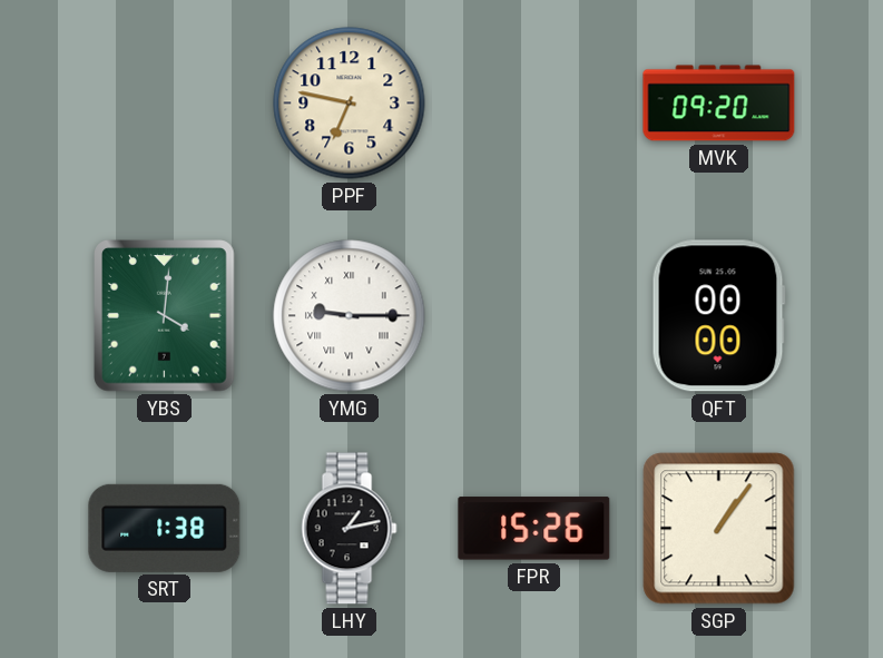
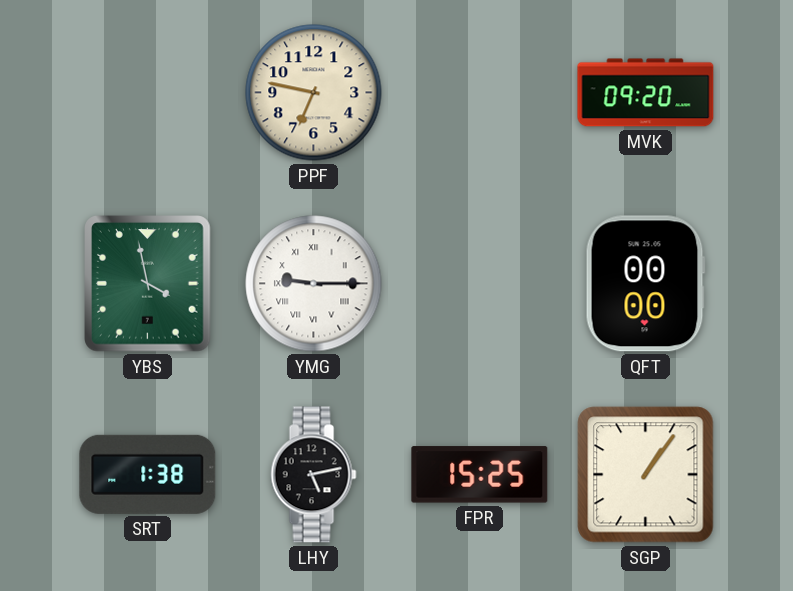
YBS: 4:01 -> 3:58 (148, 284)
LHY: 1:13 -> 5:13 (314, 475)
FPR: 15:26 -> 15:25 (480, 475)
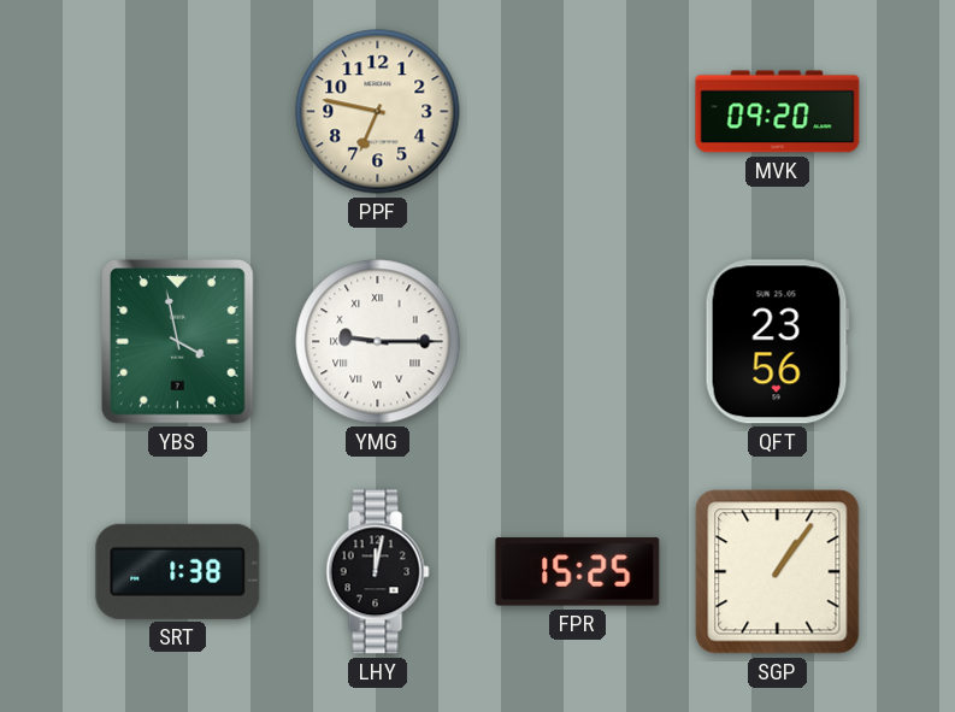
QFT: 00:00 -> 23:56 (777, 342)
LHY: 5:13 -> 12:02 (378, 572)
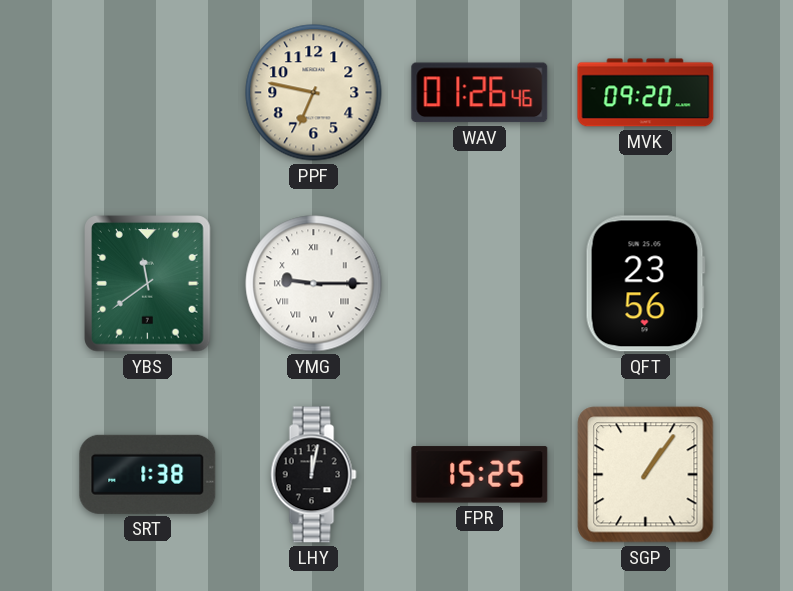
WAV: none -> 01:26 (480, 93)
YBS: 3:58 -> 11:39 (148, 284)
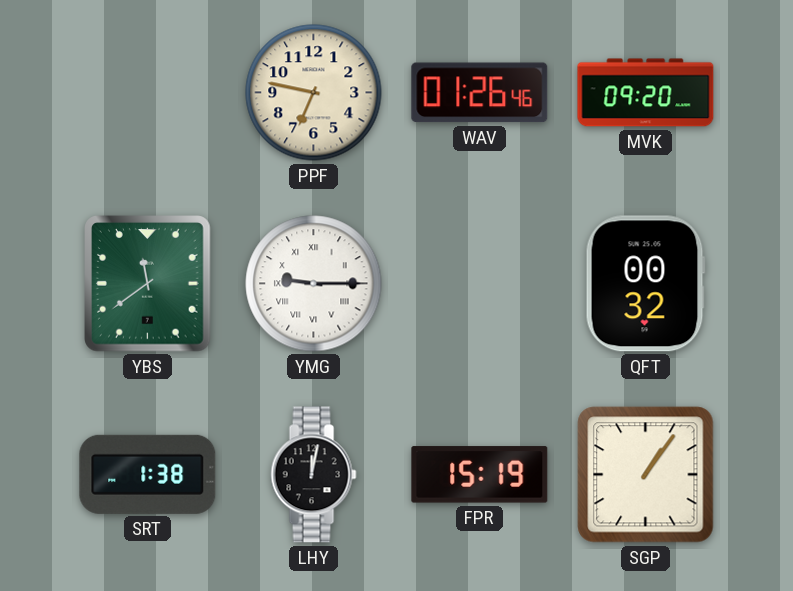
QFT: 23:56 -> 00:32 (645, 284)
FPR: 15:25 -> 15:19 (480, 475)
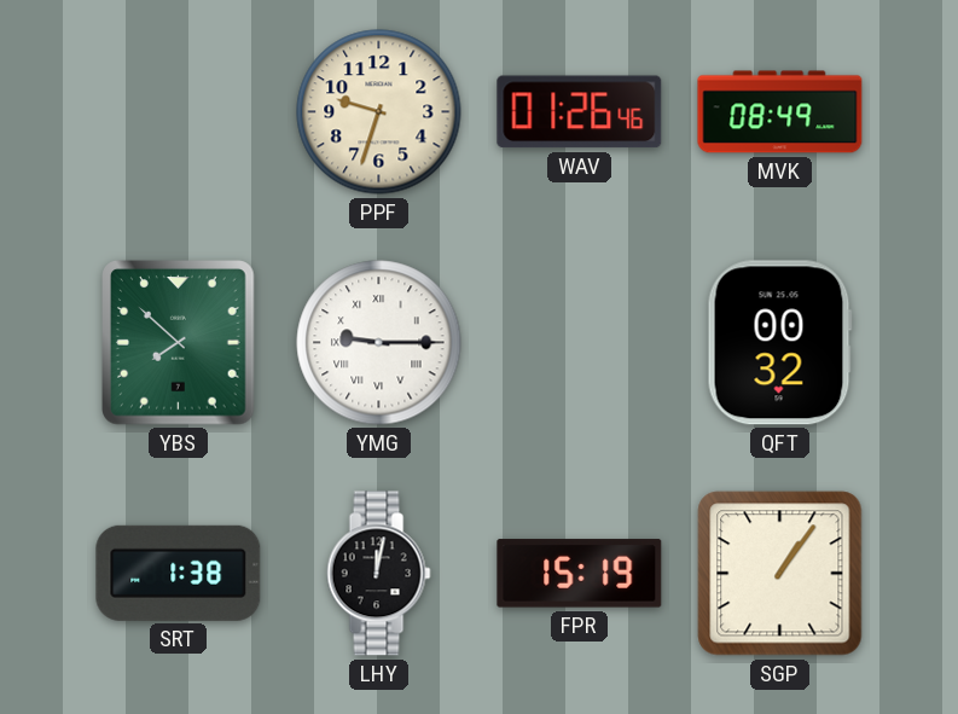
PPF: 6:47 -> 9:33 (379, 112)
MVK: 09:20 -> 08:49 (780, 112)
YBS: 11:39 -> 7:52 (179, 343)
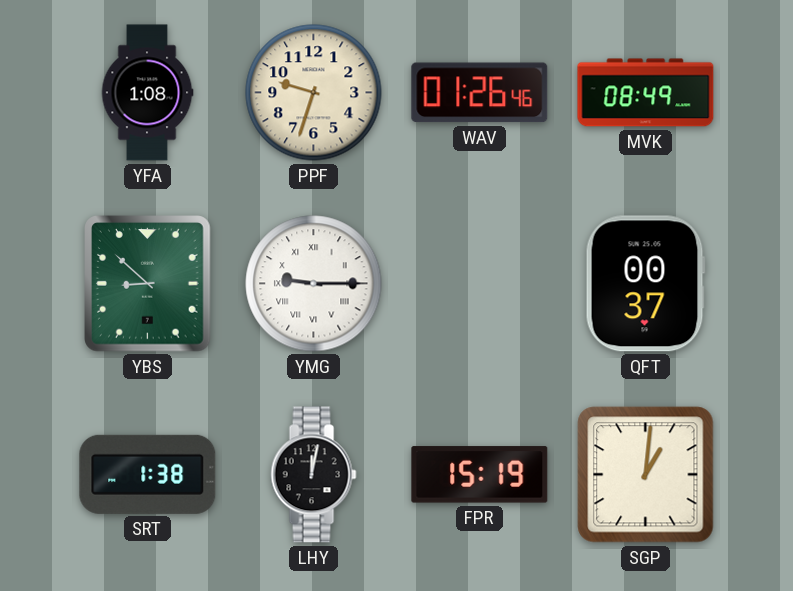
YFA: none -> 1:08 (147, 93)
YBS: 7:52 -> 8:52 (148, 284)
QFT: 00:32 -> 00:37 (645, 284)
SGP: 1:06 -> 1:01 (646, 475)
